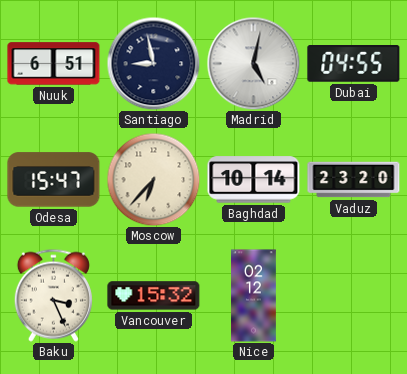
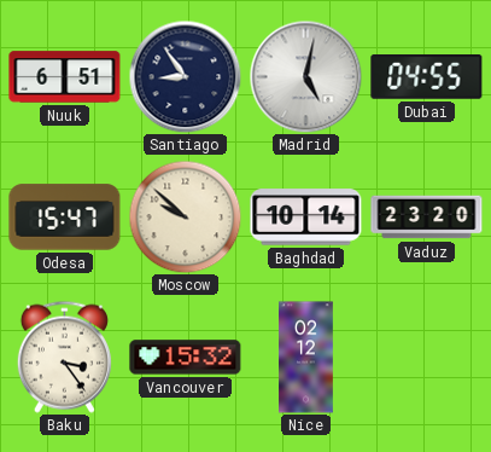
Santiago: 8:58 -> 8:54 (185, 76)
Moscow: 6:37 -> 9:52 (185, 216)
Baku: 3:26 -> 3:24 (64, 357)
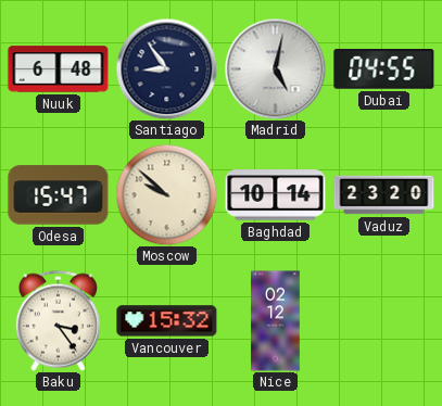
Nuuk: 6:51 -> 6:48 (59, 69)
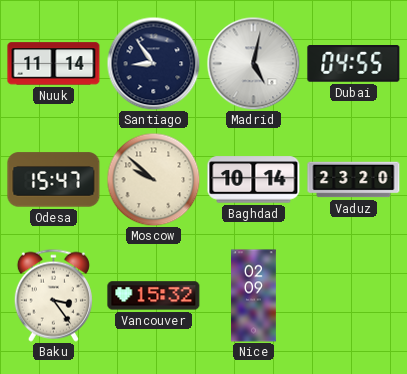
Nuuk: 6:48 -> 11:14 (54, 64)
Nice: 02:12 -> 02:09 (254, 296)
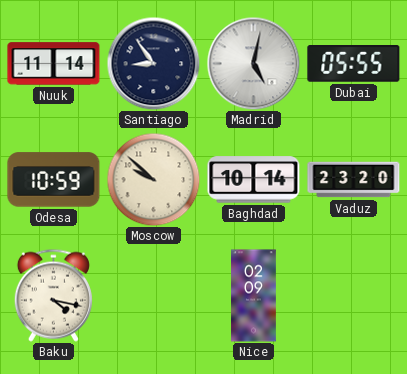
Dubai: 04:55 -> 05:55 (354, 64)
Odesa: 15:47 -> 10:59 (54, 180)
Baku: 3:24 -> 4:17 (53, 295)
Vancouver: 15:32 -> none (154, 296)
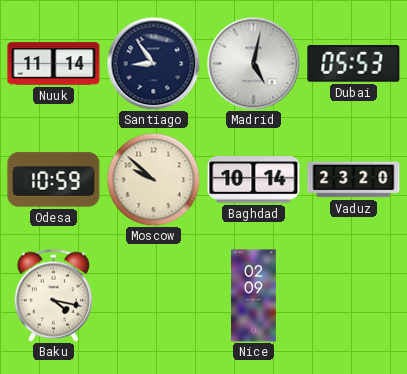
Dubai: 05:55 -> 05:53 (354, 64)
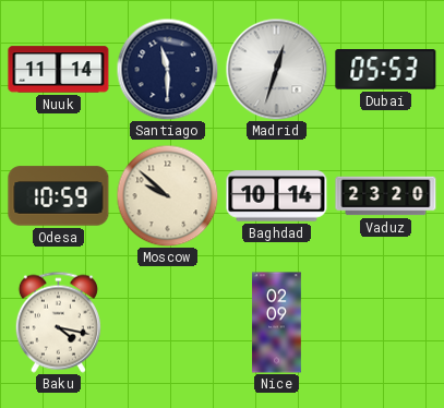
Santiago: 8:54 -> 11:30 (167, 69)
Madrid: 5:02 -> 12:33 (276, 69)
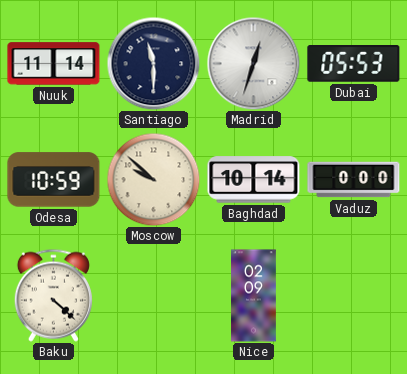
Vaduz: 23:20 -> 0:00 (354, 180)
Baku: 4:17 -> 4:22 (53, 295)
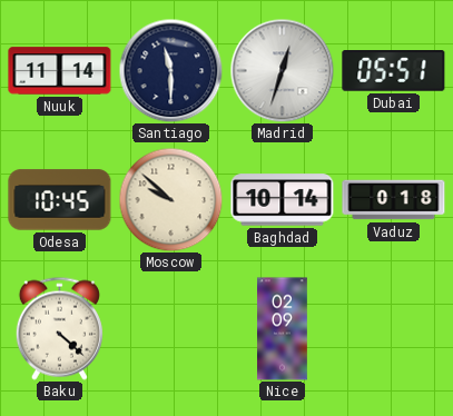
Dubai: 05:53 -> 05:51 (394, 71)
Odesa: 10:59 -> 10:45 (60, 200)
Vaduz: 0:00 -> 0:18 (394, 200)
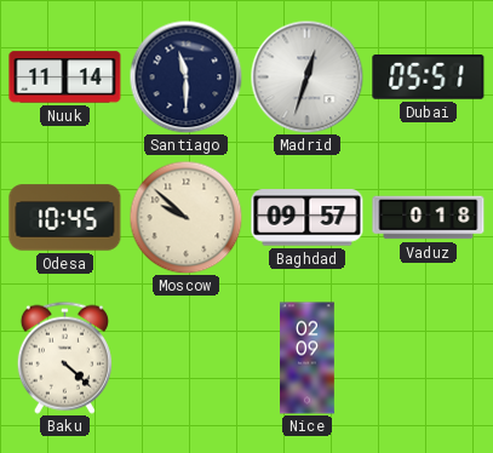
Baghdad: 10:14 -> 09:57 (308, 218)
